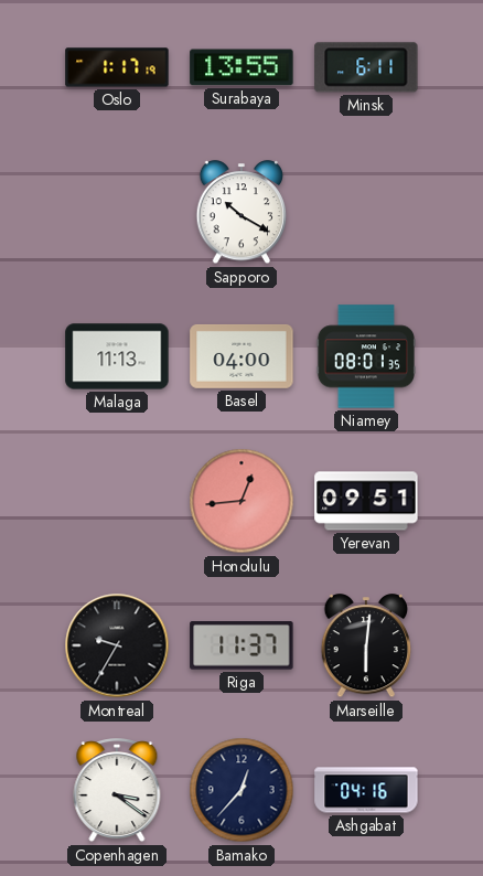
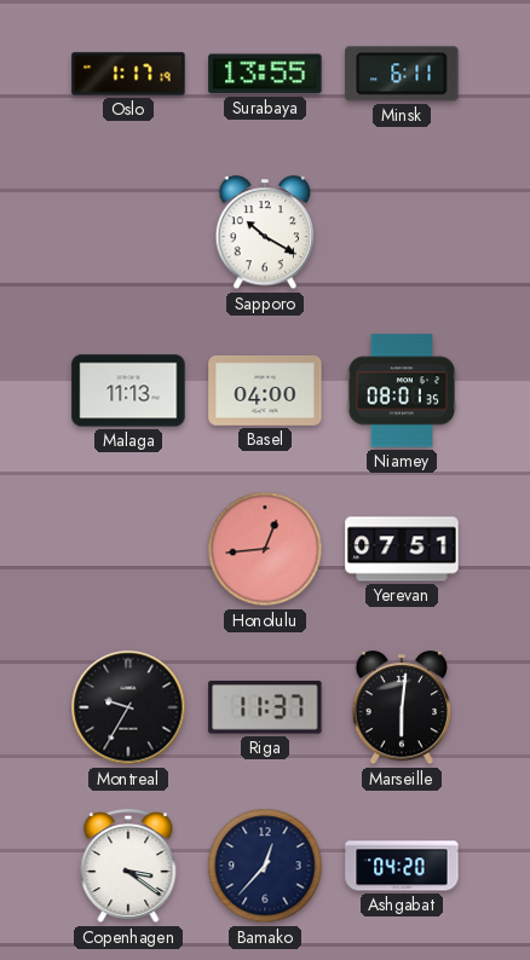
Yerevan: 09:51 -> 07:51 (402, 549)
Ashgabat: 04:16 -> 04:20 (402, 866)
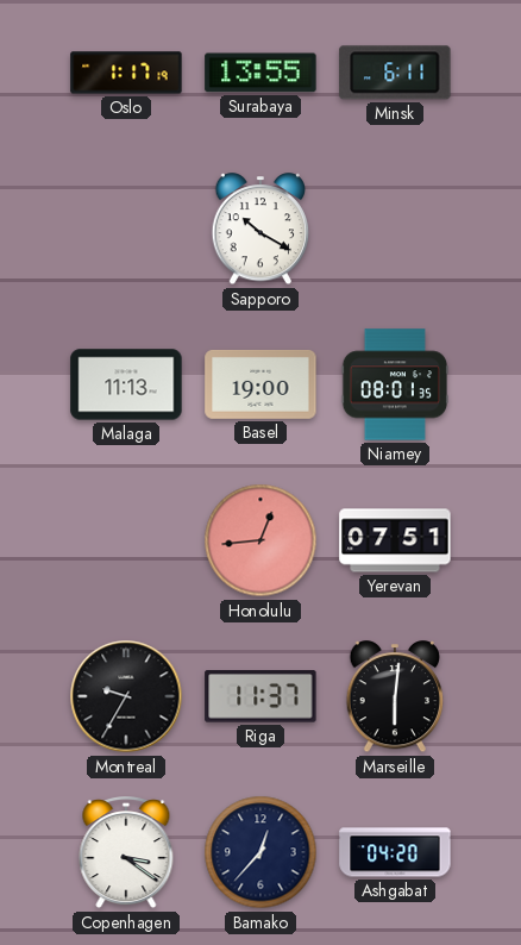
Basel: 04:00 -> 19:00 (260, 384)
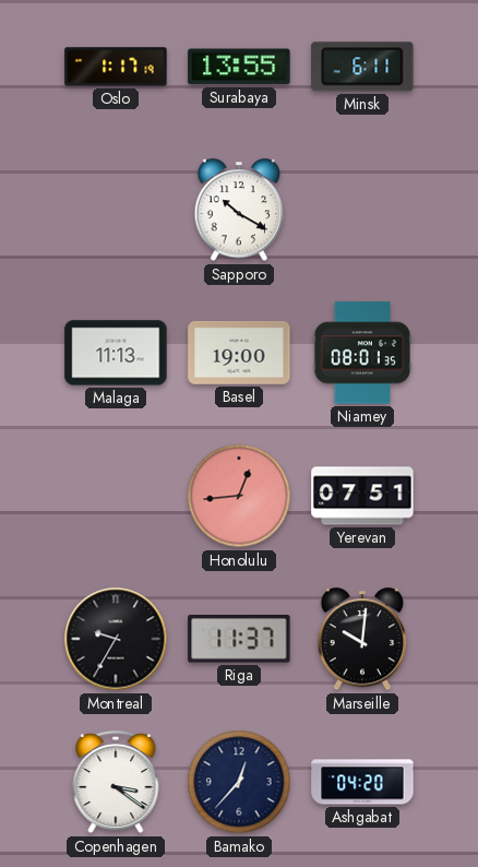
Marseille: 6:01 -> 10:01 (362, 640)
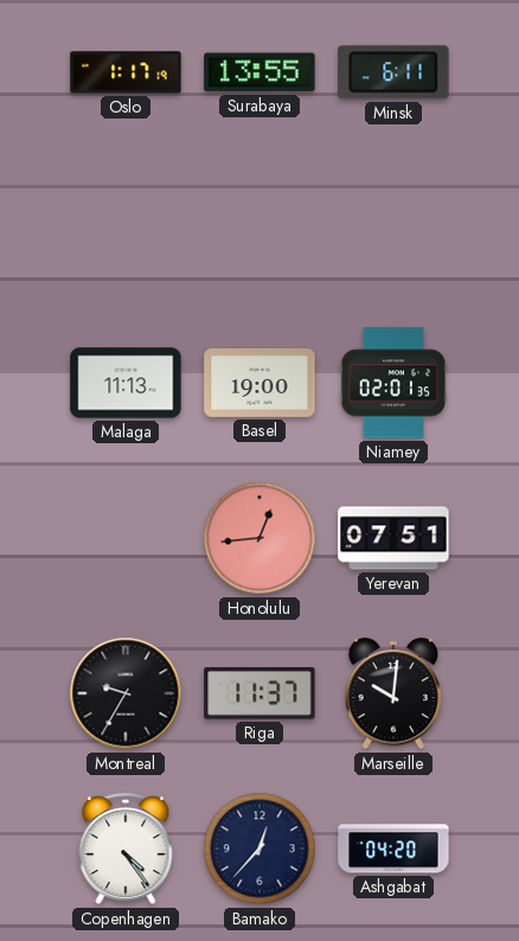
Sapporo: 10:20 -> none (239, 211)
Niamey: 08:01 -> 02:01 (393, 383)
Copenhagen: 3:21 -> 4:24 (126, 850)
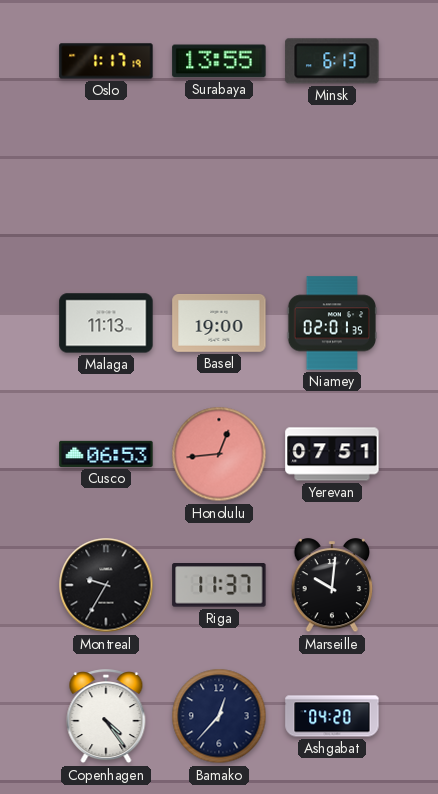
Minsk: 6:11 -> 6:13 (332, 61)
Cusco: none -> 06:53 (106, 454)
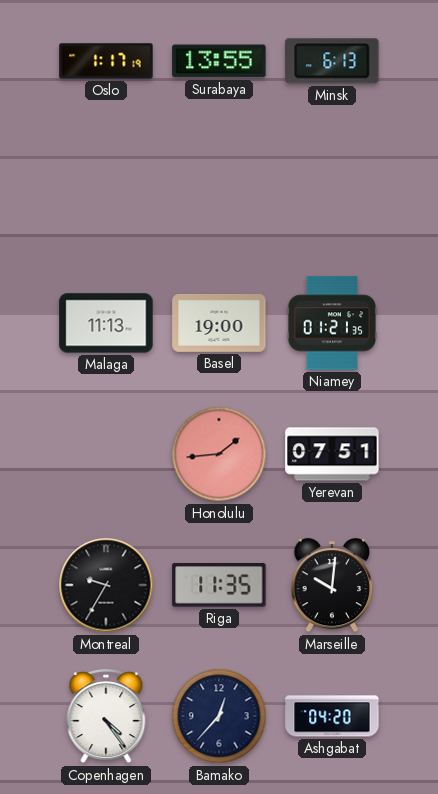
Niamey: 02:01 -> 01:21 (332, 323)
Cusco: 06:53 -> none (106, 454)
Honolulu: 12:44 -> 1:44 (219, 454)
Riga: 11:37 -> 11:35 (219, 586)
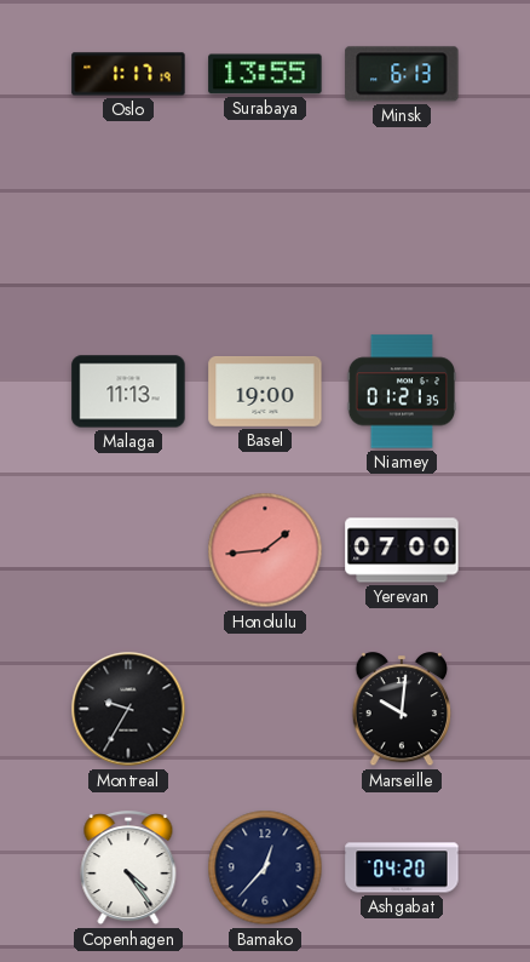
Yerevan: 07:51 -> 07:00 (402, 550)
Riga: 11:35 -> none (219, 586)
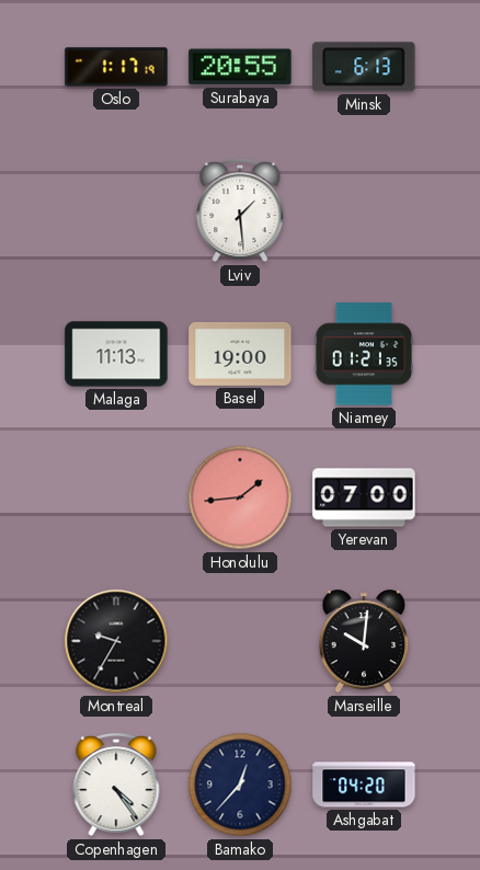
Surabaya: 13:55 -> 20:55 (240, 67)
Lviv: none -> 1:29 (240, 211)
